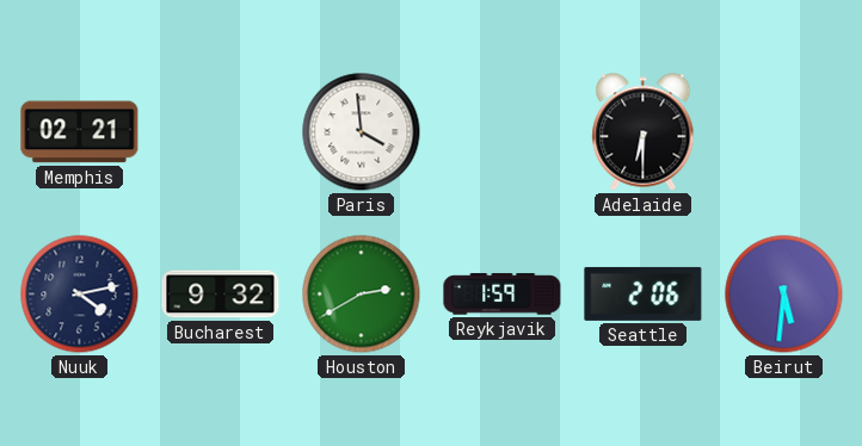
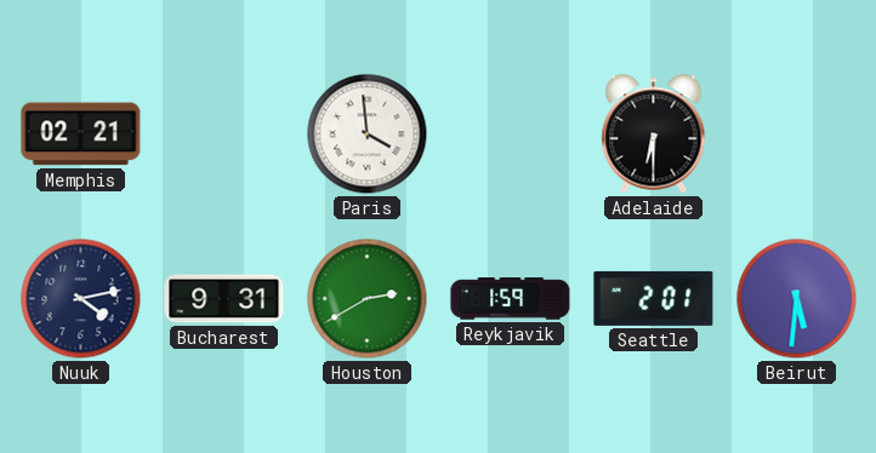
Bucharest: 9:32 -> 9:31 (224, 299)
Seattle: 2:06 -> 2:01 (654, 298)
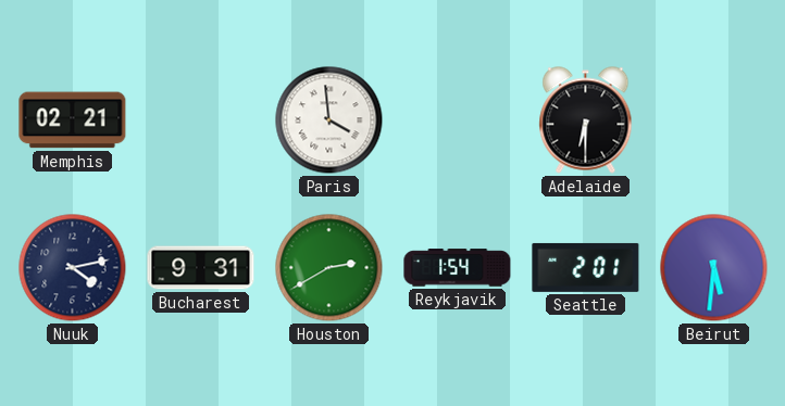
Reykjavik: 1:59 -> 1:54 (458, 268)
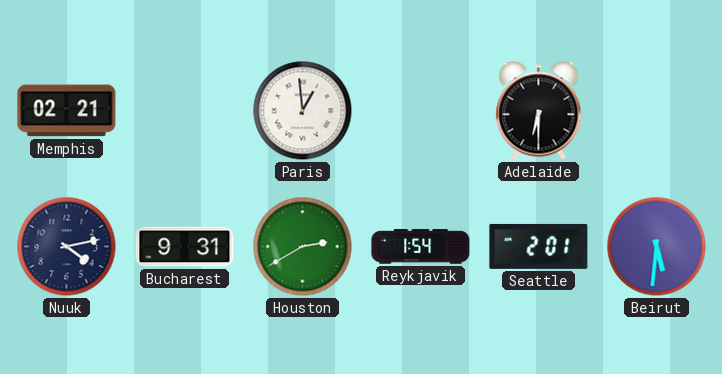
Paris: 3:59 -> 12:59 (303, 111)
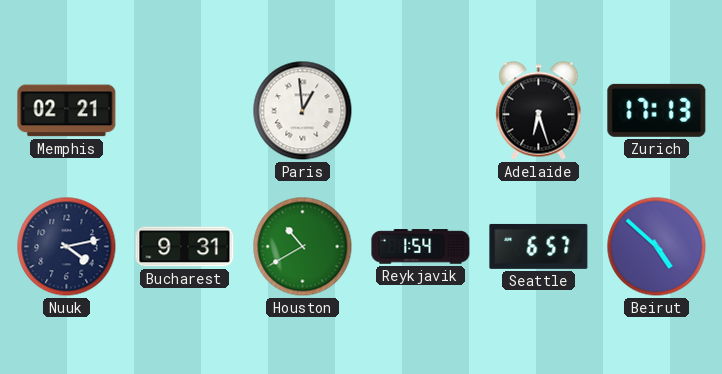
Adelaide: 6:30 -> 6:27 (539, 111)
Zurich: none -> 17:13 (657, 110)
Houston: 2:40 -> 10:40 (303, 247)
Seattle: 2:01 -> 6:57 (539, 246)
Beirut: 5:31 -> 4:52 (657, 247)
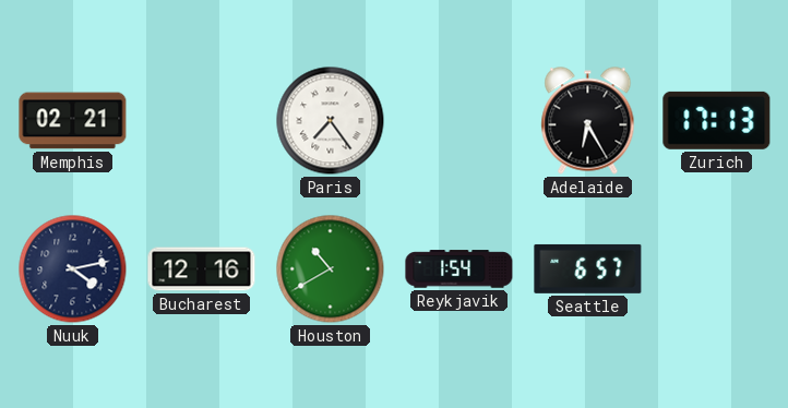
Paris: 12:59 -> 7:24 (331, 121)
Adelaide: 6:27 -> 6:25 (588, 121)
Bucharest: 9:31 -> 12:16 (202, 269)
Beirut: 4:52 -> none (657, 247)
